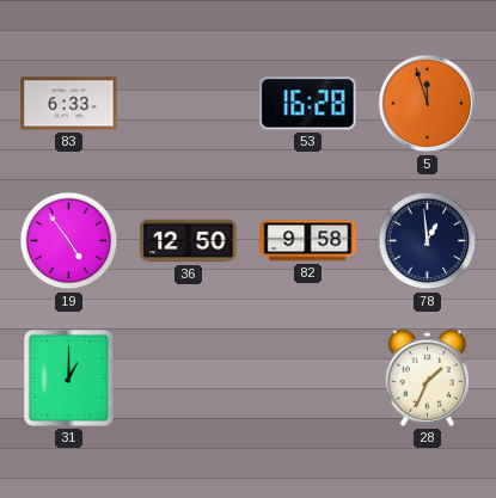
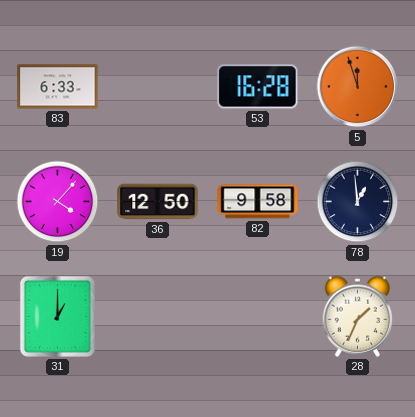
19: 4:54 -> 4:07 (58, 202)
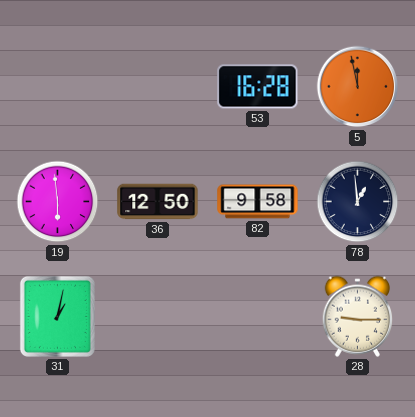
83: 6:33 -> none (58, 87)
5: 11:57 -> 11:58 (358, 87)
19: 4:07 -> 5:59 (58, 202)
31: 1:00 -> 1:02 (57, 316)
28: 1:34 -> 9:15 (358, 316)
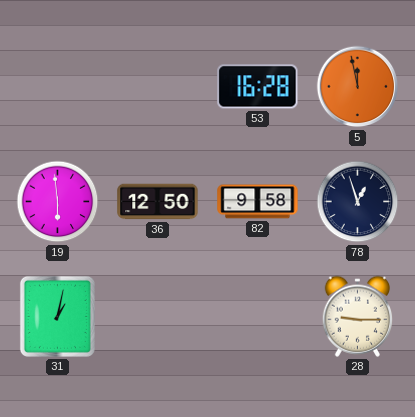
78: 12:59 -> 12:57 (358, 202)
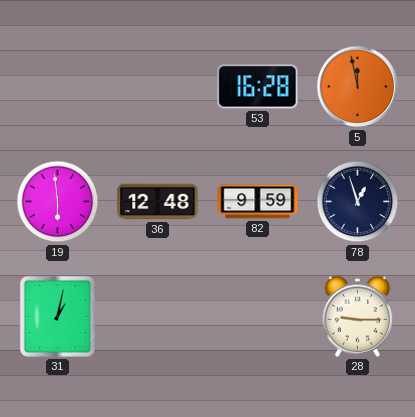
36: 12:50 -> 12:48 (158, 202)
82: 9:58 -> 9:59 (258, 202)
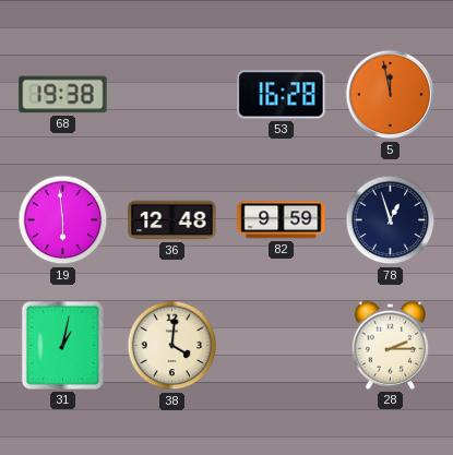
68: none -> 19:38 (63, 95)
38: none -> 4:01 (172, 346)
28: 9:15 -> 2:15 (391, 345)
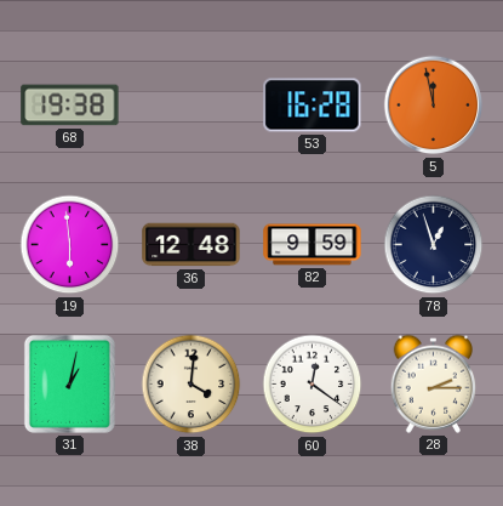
60: none -> 12:21 (313, 385)
